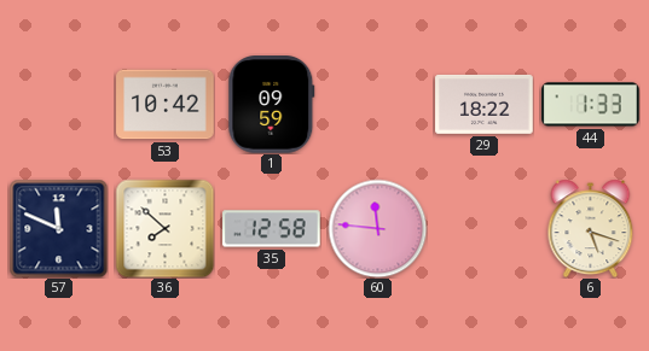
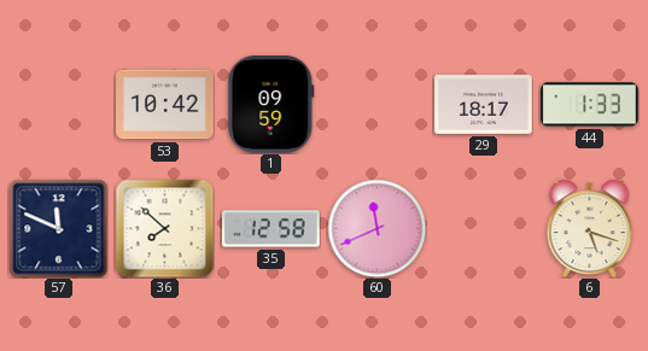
29: 18:22 -> 18:17 (484, 104)
60: 11:46 -> 11:41 (376, 228)
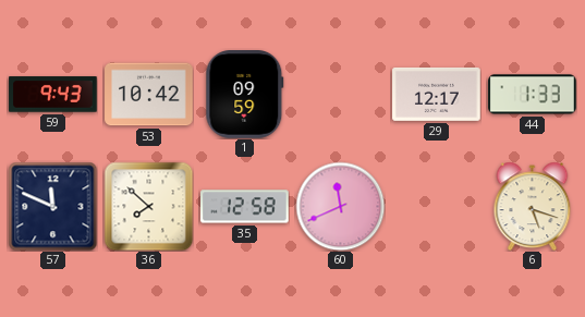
59: none -> 9:43 (53, 95)
29: 18:17 -> 12:17 (437, 94)
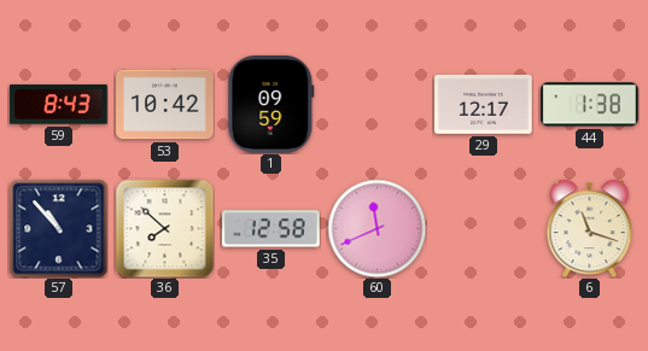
59: 9:43 -> 8:43 (59, 105)
44: 1:33 -> 1:38 (590, 105)
57: 11:49 -> 10:53 (58, 228)
6: 5:18 -> 11:18 (590, 228)
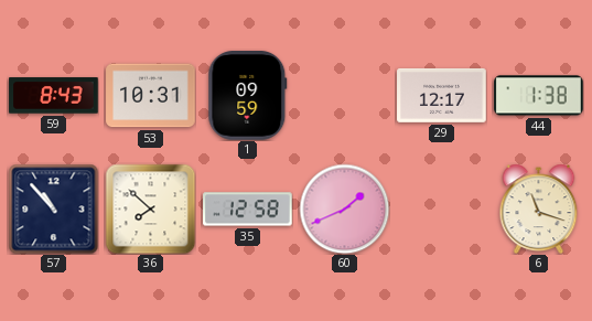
53: 10:42 -> 10:31 (151, 96)
60: 11:41 -> 1:41 (344, 208)
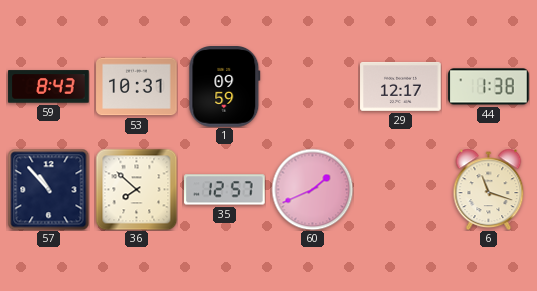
35: 12:58 -> 12:57 (225, 190)
